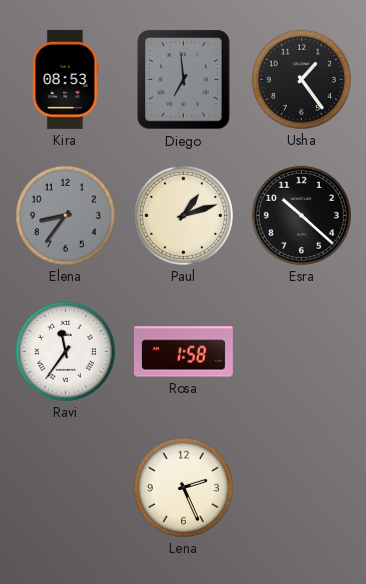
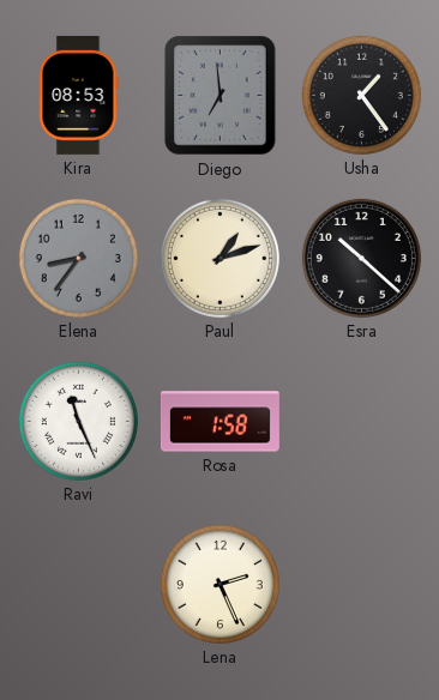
Ravi: 11:36 -> 11:26 (78, 421)
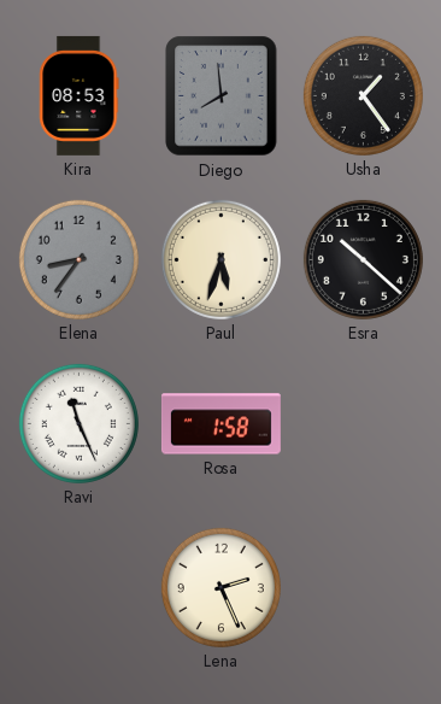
Diego: 6:59 -> 7:59 (222, 96)
Paul: 1:12 -> 5:33 (220, 259)
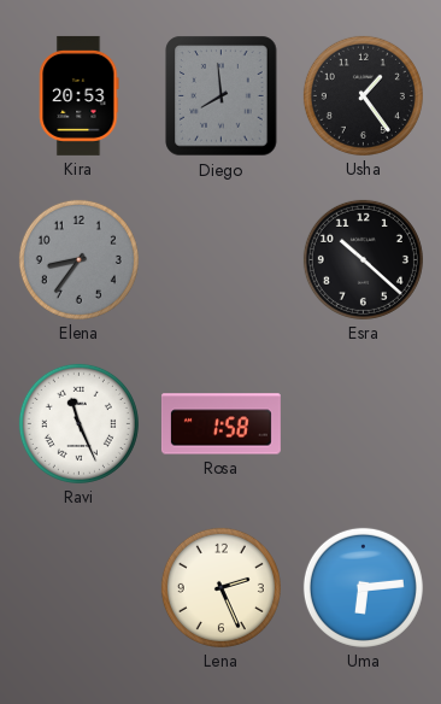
Kira: 08:53 -> 20:53 (80, 95)
Paul: 5:33 -> none (220, 259)
Uma: none -> 6:14 (363, 587)
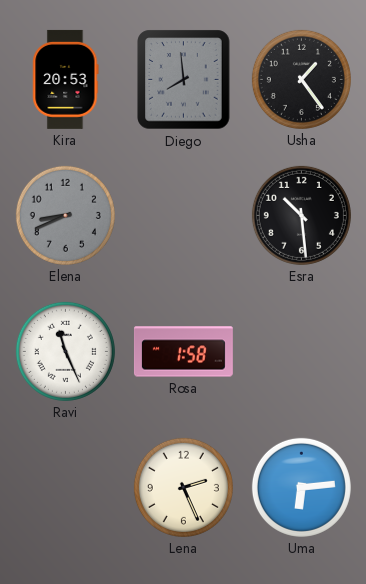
Elena: 8:36 -> 8:41 (65, 215)
Esra: 10:22 -> 10:29 (301, 215)
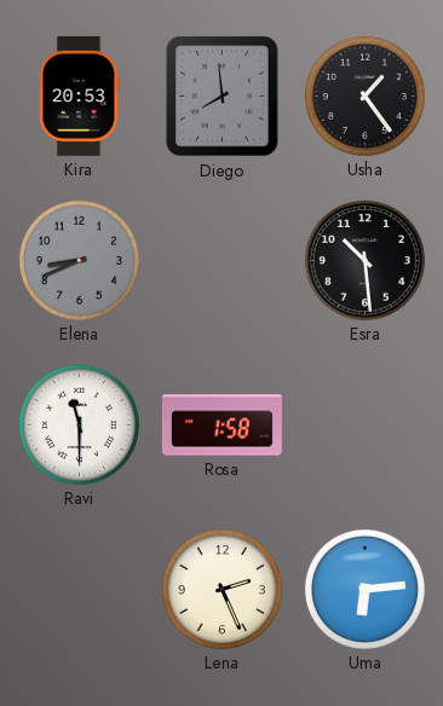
Ravi: 11:26 -> 11:30 (79, 424)
